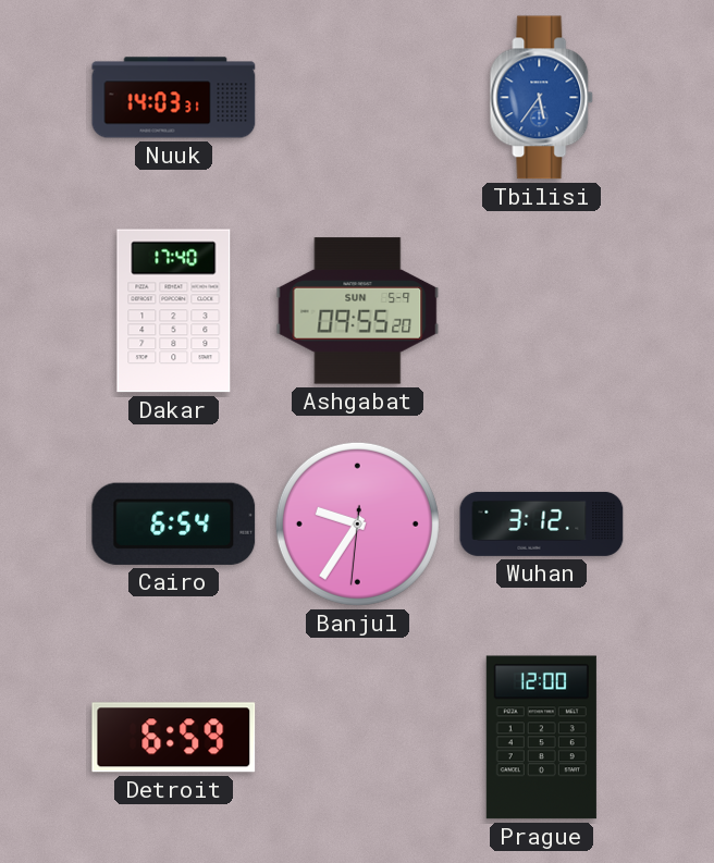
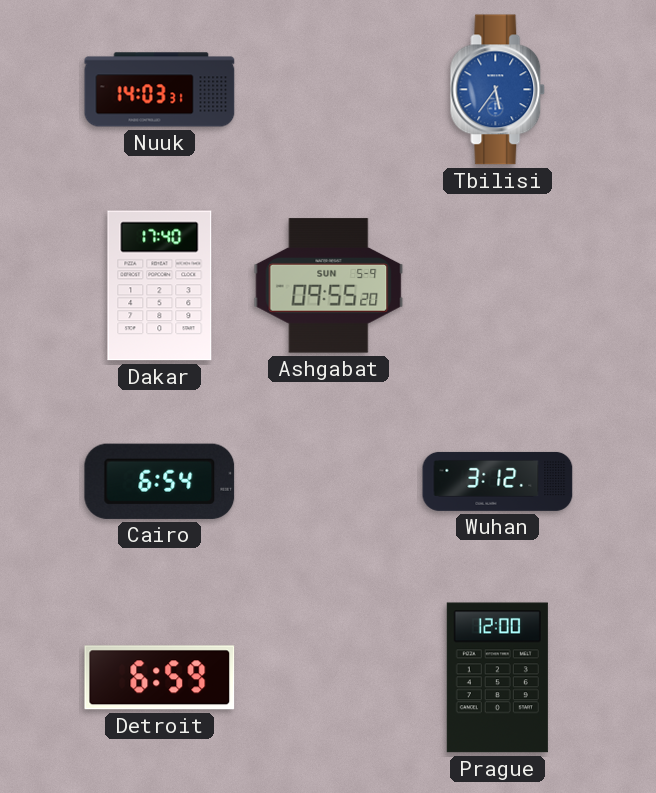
Banjul: 9:35 -> none (357, 523)
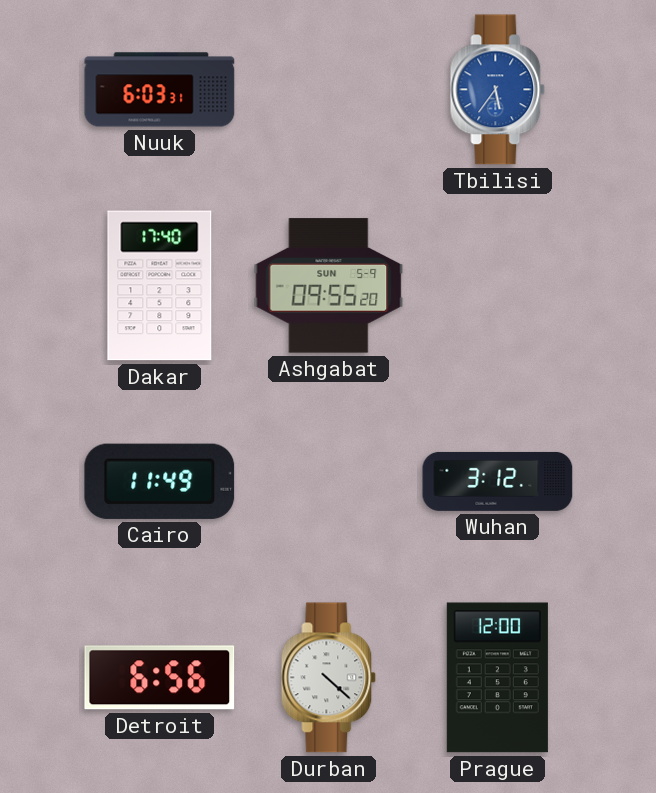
Nuuk: 14:03 -> 6:03 (160, 90)
Cairo: 6:54 -> 11:49 (160, 481)
Detroit: 6:59 -> 6:56 (160, 678)
Durban: none -> 4:22 (329, 678)
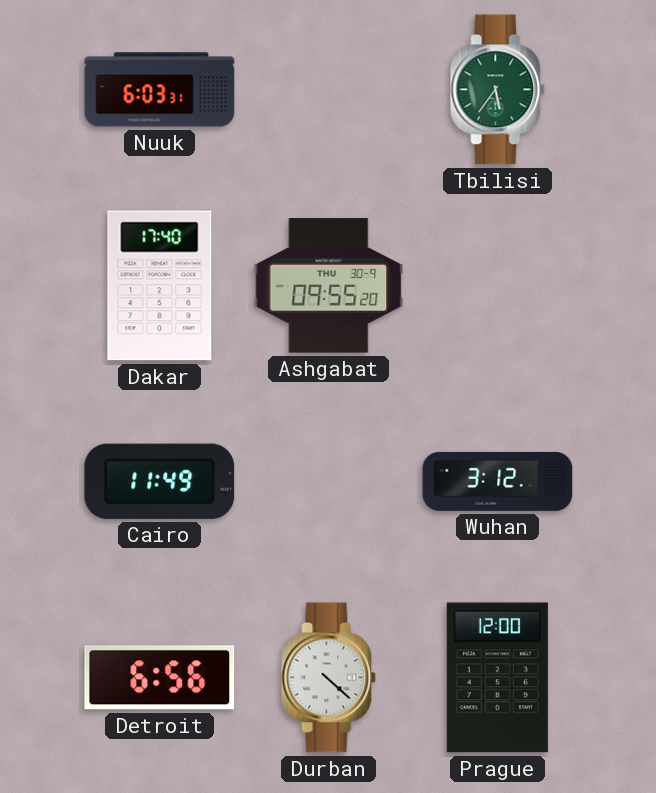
Tbilisi dial: blue -> green (498, 90)
Ashgabat date: SUN 5-9 -> THU 30-9 (329, 286)
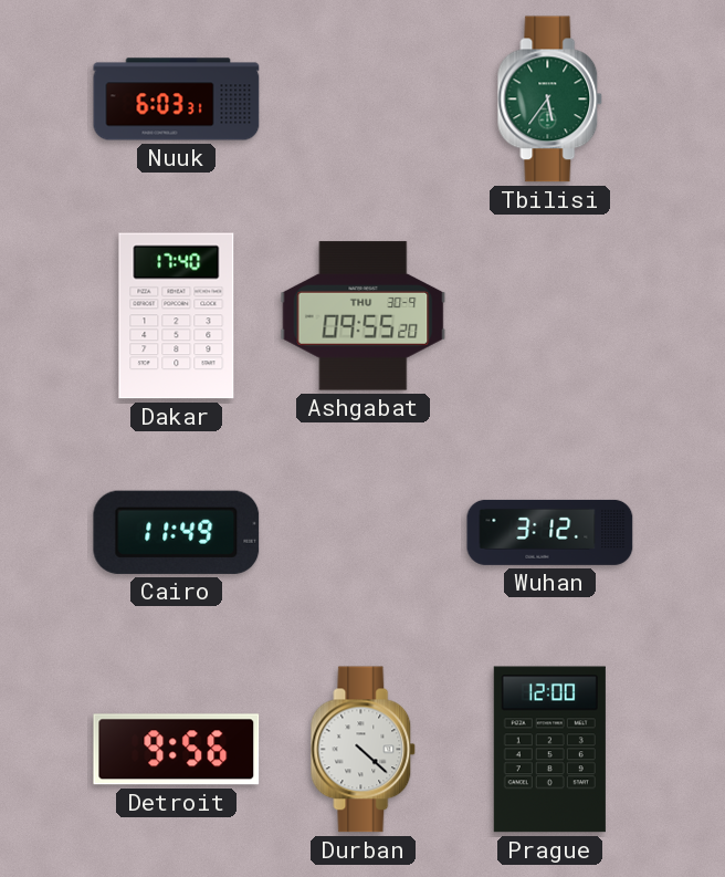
Detroit: 6:56 -> 9:56 (177, 750)
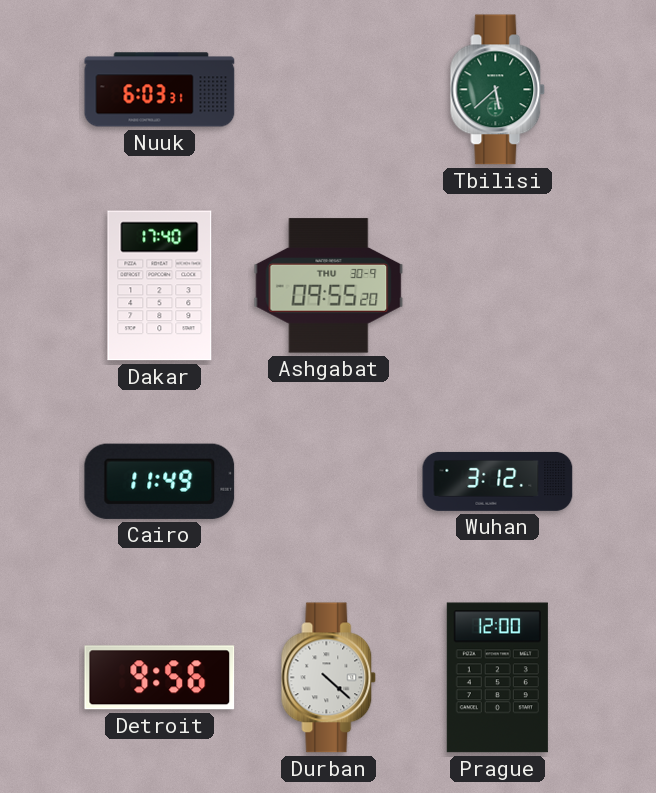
Tbilisi: 5:36 -> 5:38 (498, 90)
